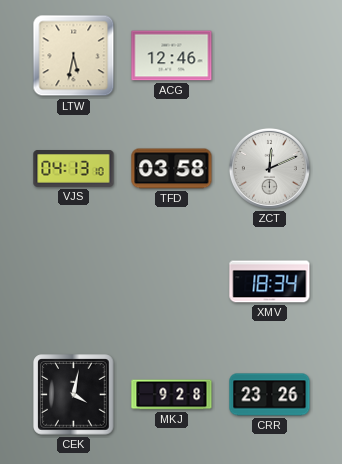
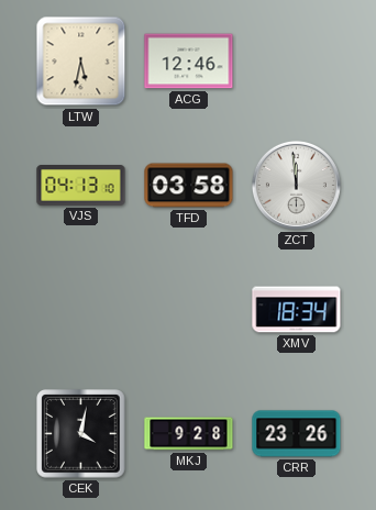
ZCT: 12:11 -> 11:59 (296, 185)
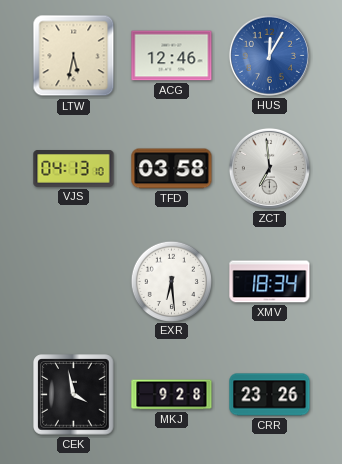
HUS: none -> 12:05 (269, 55)
ZCT: 11:59 -> 6:59 (269, 168)
EXR: none -> 6:29 (171, 281)
CEK: 4:02 -> 3:58 (74, 395)
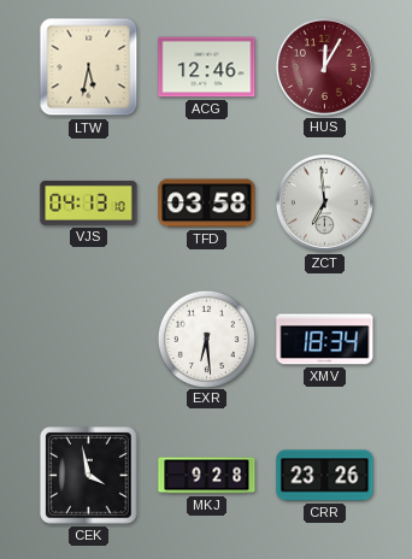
HUS dial: blue -> burgundy (324, 66)
